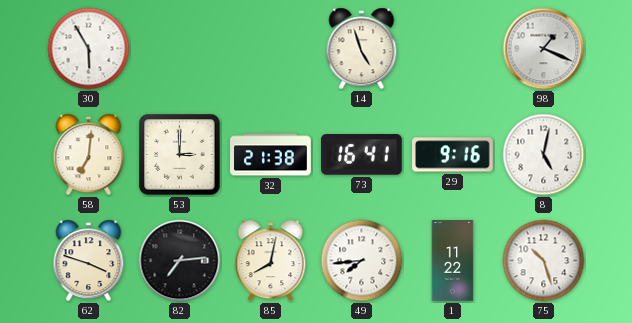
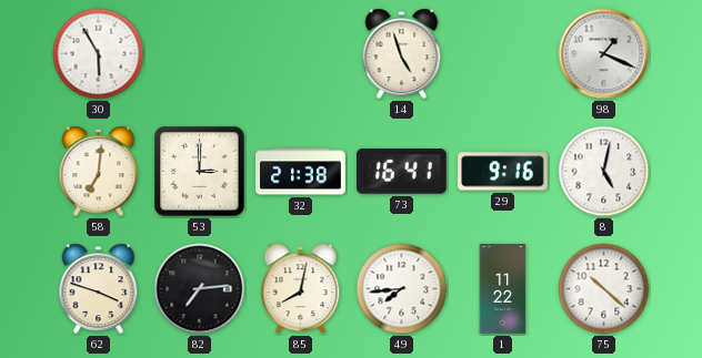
75: 10:27 -> 10:22 (604, 289)
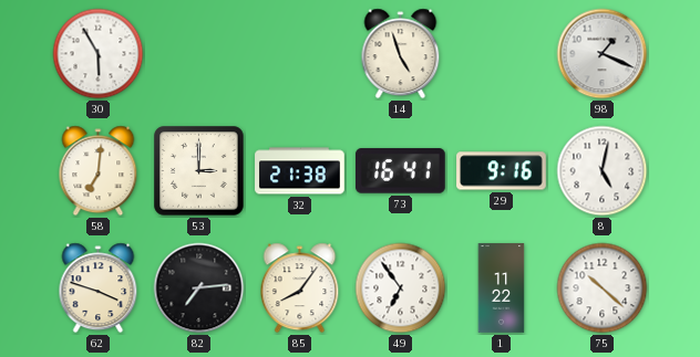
85: 8:02 -> 8:06 (300, 288)
49: 7:44 -> 6:54 (401, 288)
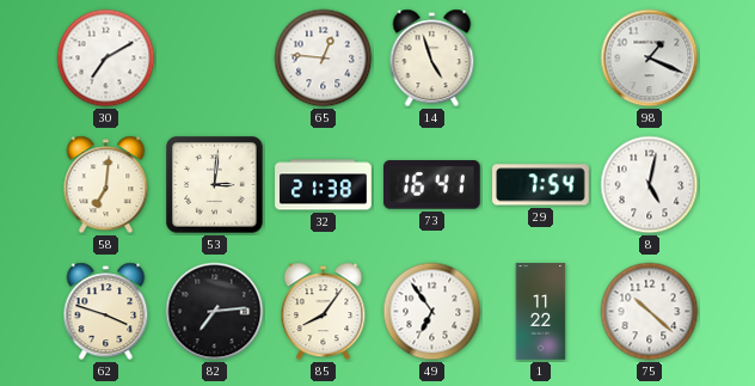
30: 5:55 -> 7:10 (106, 59)
65: none -> 12:46 (324, 59)
53: 3:00 -> 3:01 (215, 185)
29: 9:16 -> 7:54 (541, 185)
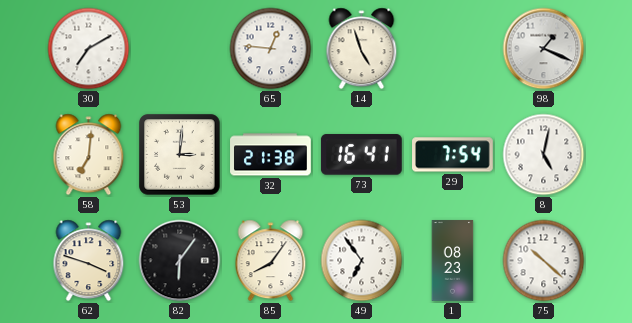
82: 7:14 -> 6:06 (180, 261)
1: 11:22 -> 08:23 (453, 261)
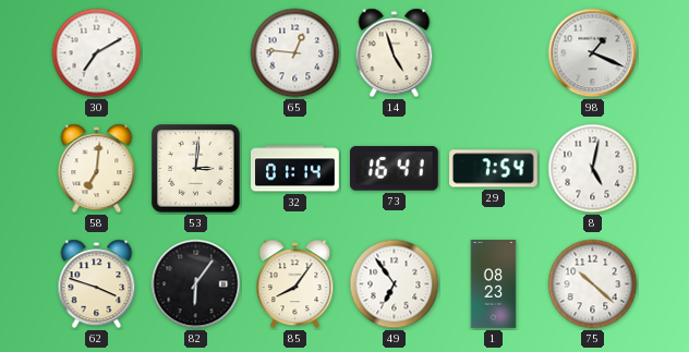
32: 21:38 -> 01:14 (295, 169)
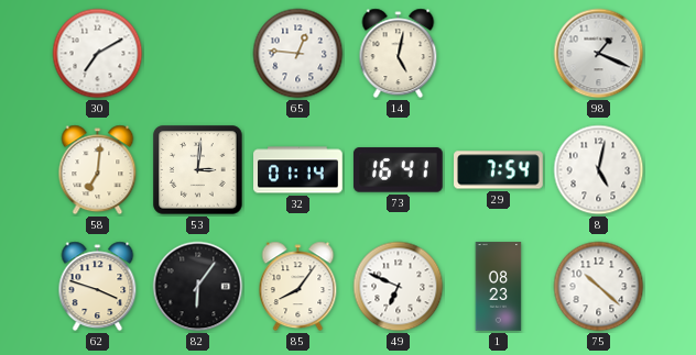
14: 4:57 -> 5:02 (399, 54)
49: 6:54 -> 6:49 (399, 287)
